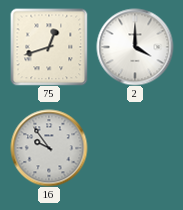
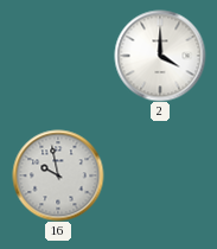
75: 12:42 -> none (49, 47)
16: 9:54 -> 9:58 (58, 175)
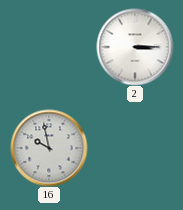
2: 4:00 -> 3:15 (135, 47)
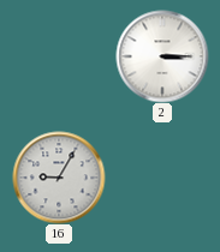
16: 9:58 -> 9:05 (59, 178)
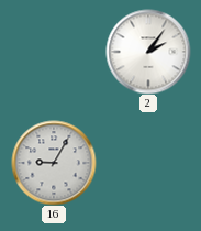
2: 3:15 -> 2:06 (148, 52)
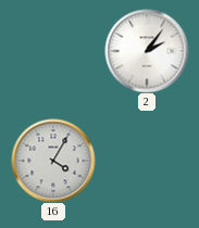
16: 9:05 -> 4:05 (53, 161)
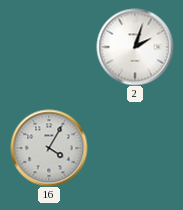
2: 2:06 -> 2:03 (135, 47)
